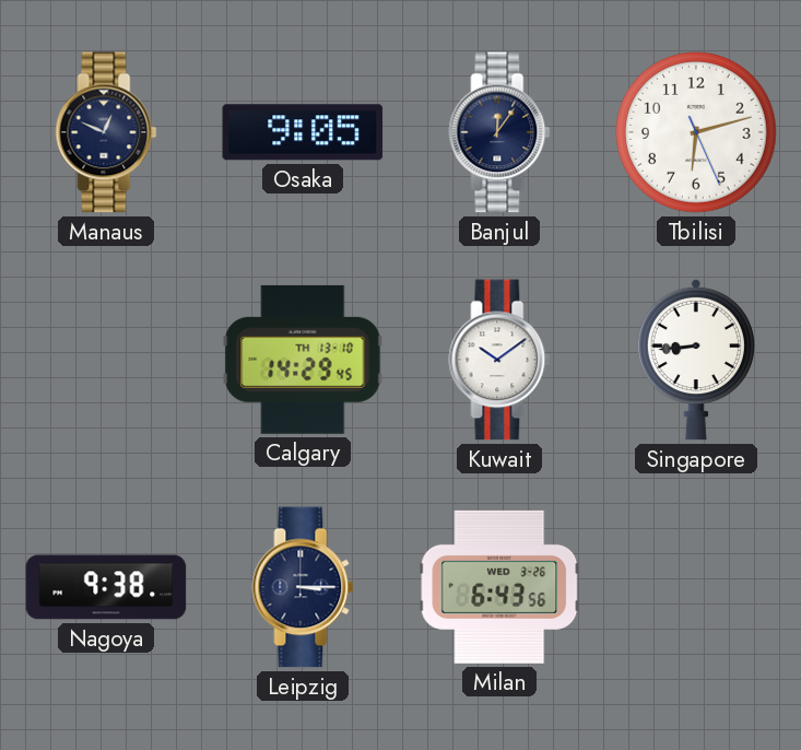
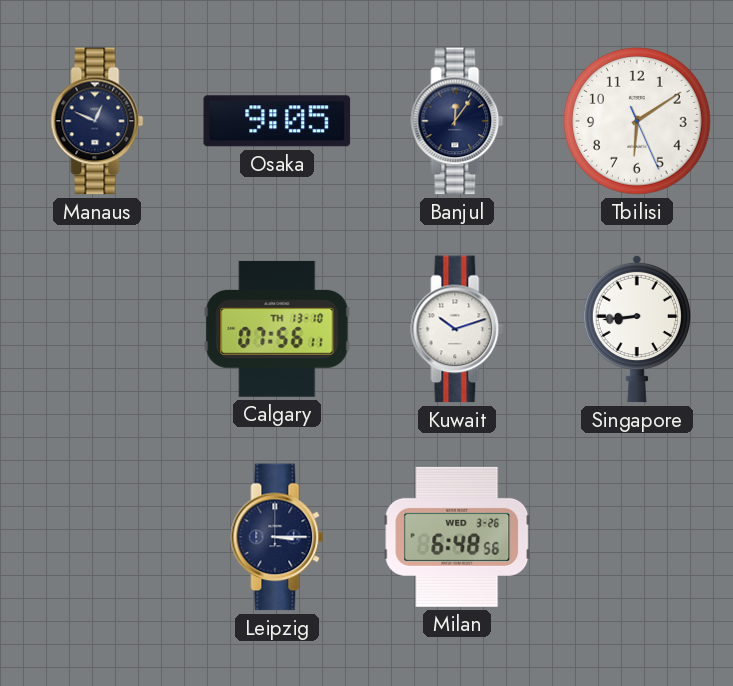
Tbilisi: 6:12 -> 6:09 (638, 122)
Calgary: 14:29 -> 07:56 (277, 329)
Kuwait: 10:09 -> 10:12 (457, 329)
Nagoya: 9:38 -> none (106, 587)
Milan: 6:43 -> 6:48 (457, 537)
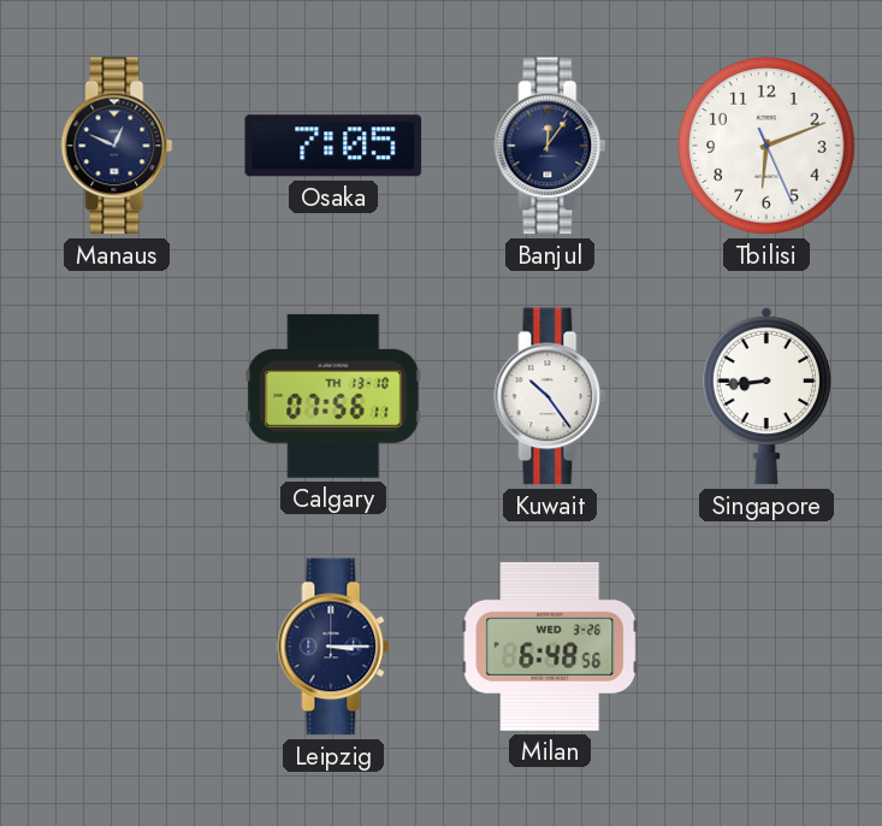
Osaka: 9:05 -> 7:05 (333, 146)
Tbilisi: 6:09 -> 6:11 (768, 147)
Kuwait: 10:12 -> 10:24 (550, 396)
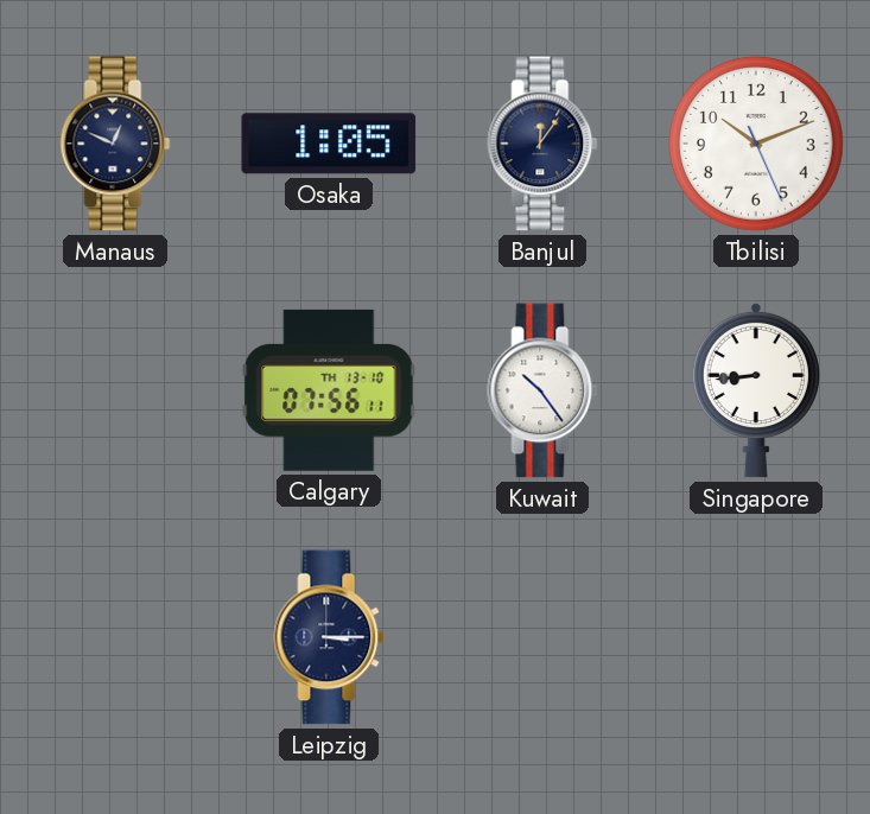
Osaka: 7:05 -> 1:05 (329, 144)
Tbilisi: 6:11 -> 10:11 (757, 145)
Milan: 6:48 -> none (550, 647)
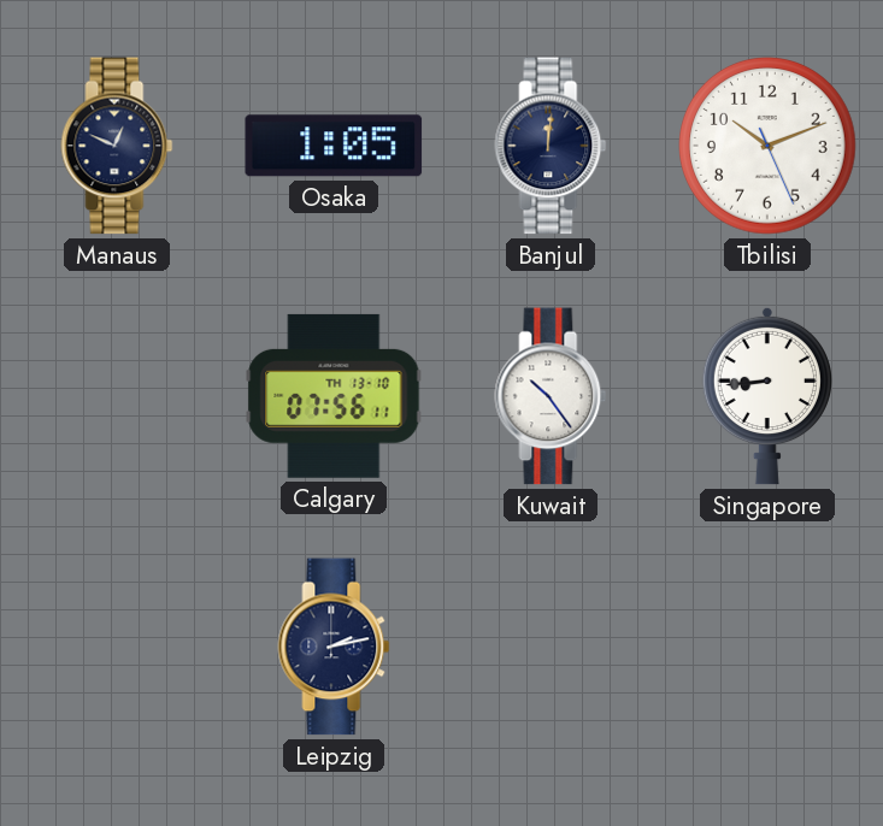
Banjul: 12:06 -> 12:01 (551, 146)
Leipzig: 3:15 -> 2:13 (334, 647)
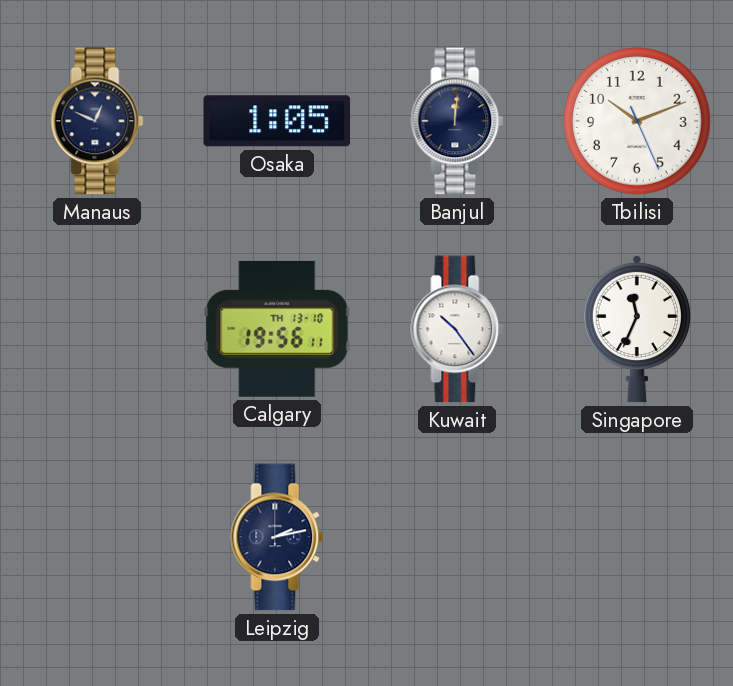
Calgary: 07:56 -> 19:56 (277, 329)
Singapore: 8:44 -> 11:34 (637, 329)
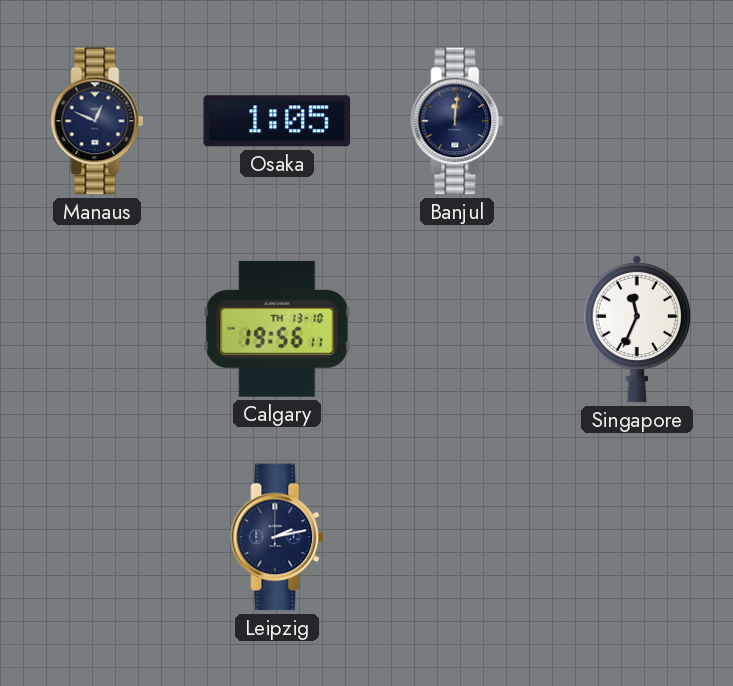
Tbilisi: 10:11 -> none (638, 122)
Kuwait: 10:24 -> none (457, 329)
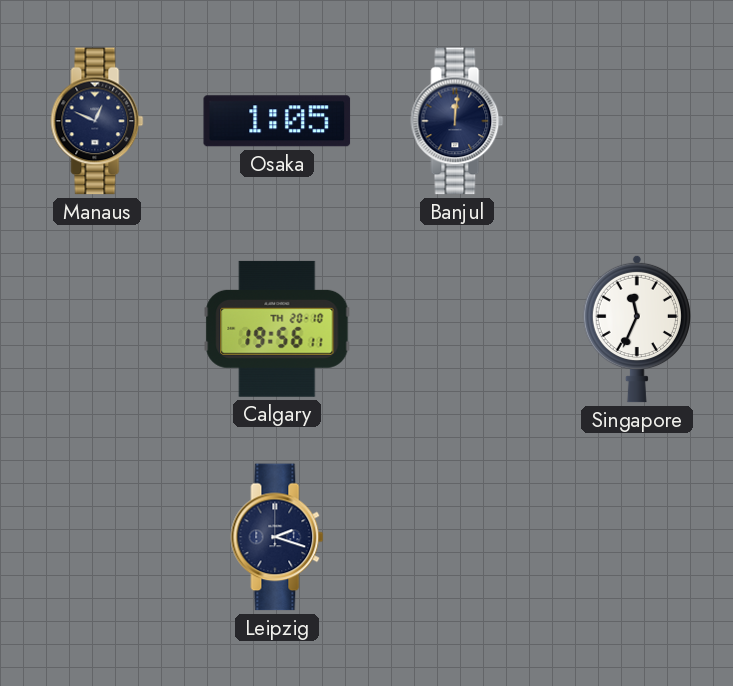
Calgary date: TH 13-10 -> TH 20-10 (277, 329)
Leipzig: 2:13 -> 2:18 (277, 537)
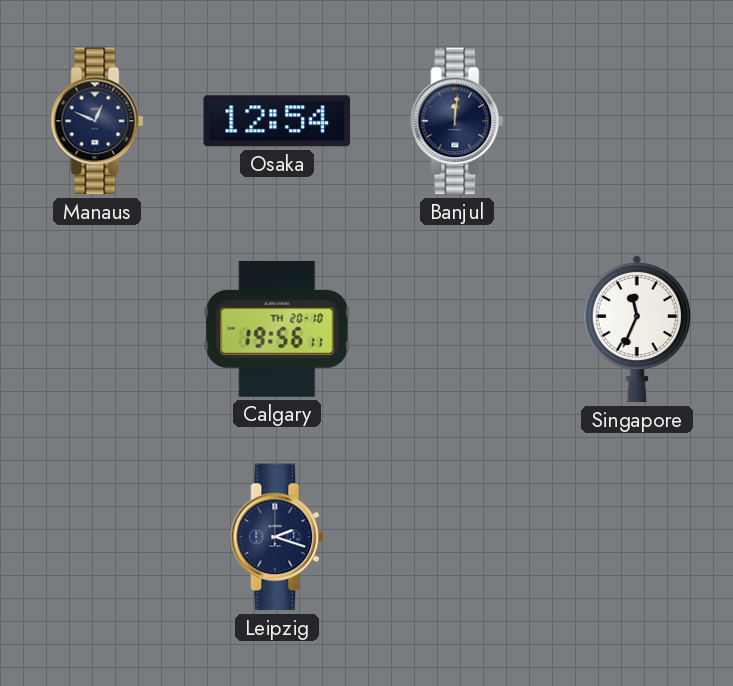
Osaka: 1:05 -> 12:54 (277, 121)
